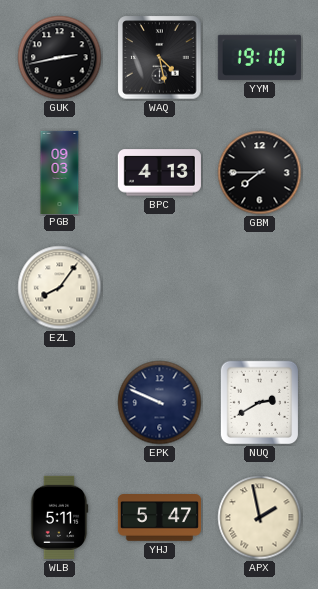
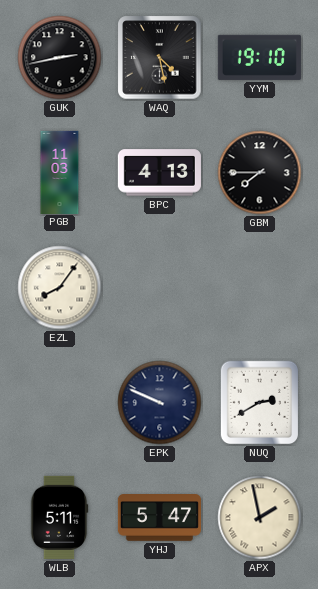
PGB: 09:03 -> 11:03 (60, 172)
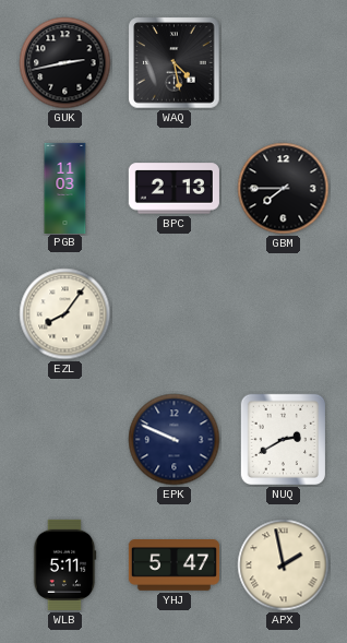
YYM: 19:10 -> none (259, 57)
BPC: 4:13 -> 2:13 (174, 189)
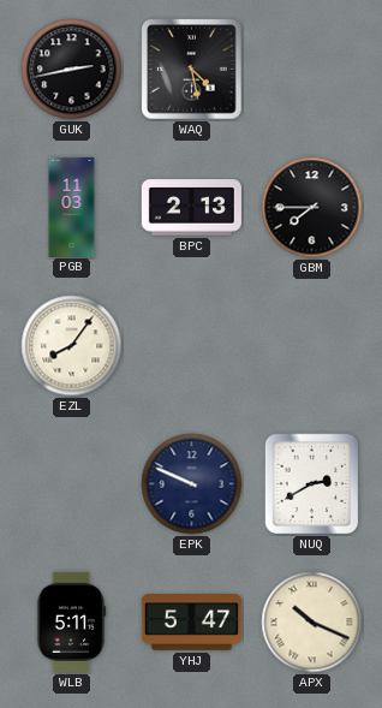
APX: 1:58 -> 10:19 (312, 623)
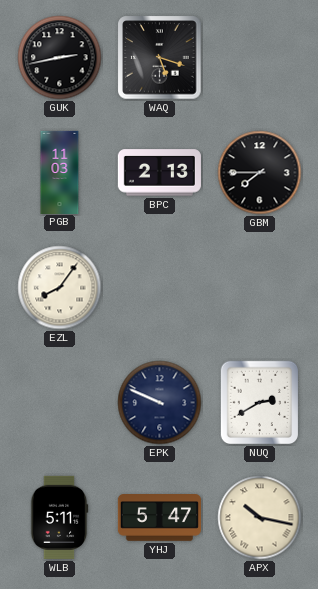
WAQ: 4:28 -> 5:18 (160, 58)
APX: 10:19 -> 10:17 (260, 518)
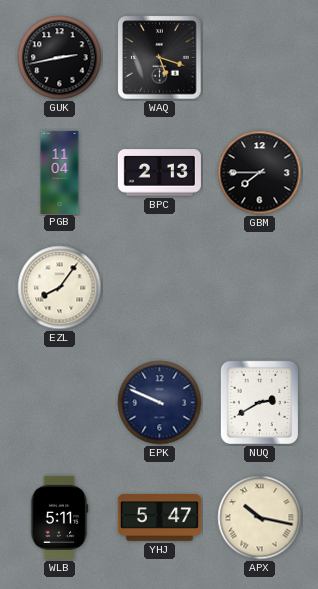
PGB: 11:03 -> 11:04 (60, 172)
